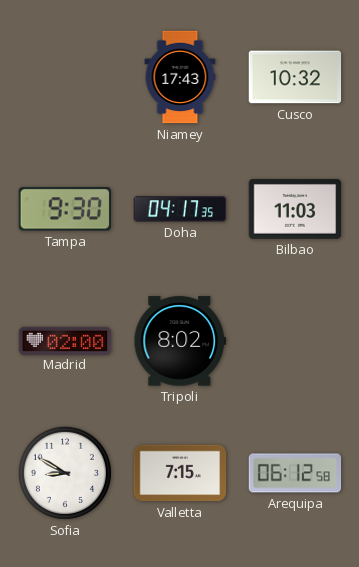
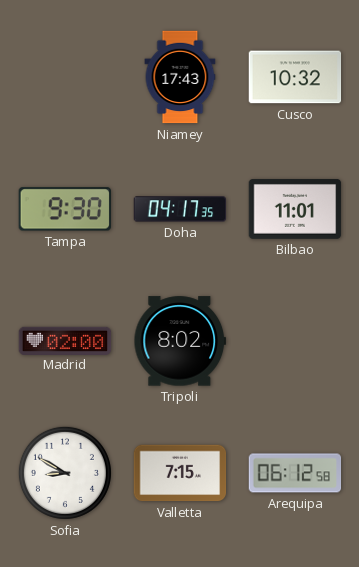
Bilbao: 11:03 -> 11:01 (295, 210)
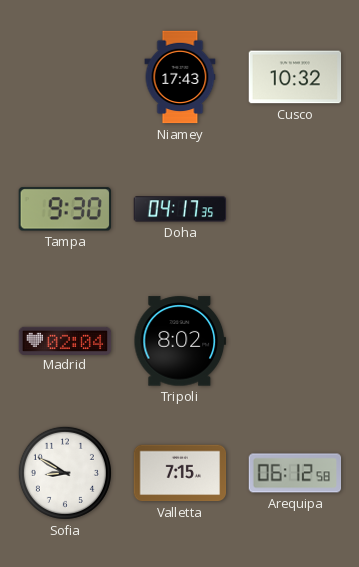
Bilbao: 11:01 -> none (295, 210)
Madrid: 02:00 -> 02:04 (65, 340)
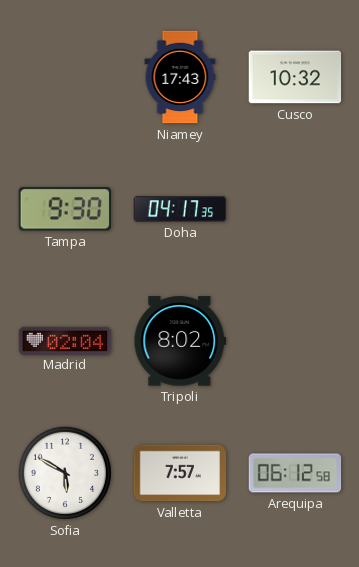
Sofia: 8:50 -> 5:50 (65, 473)
Valletta: 7:15 -> 7:57 (180, 473)
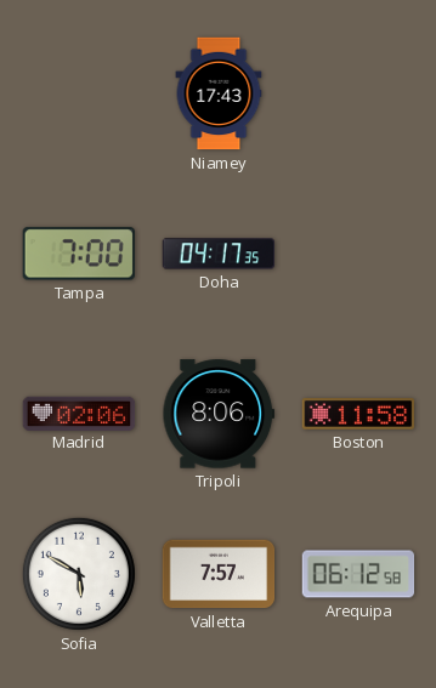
Cusco: 10:32 -> none (295, 77)
Tampa: 9:30 -> 7:00 (78, 254)
Madrid: 02:04 -> 02:06 (79, 413)
Tripoli: 8:02 -> 8:06 (219, 414)
Boston: none -> 11:58 (358, 414)
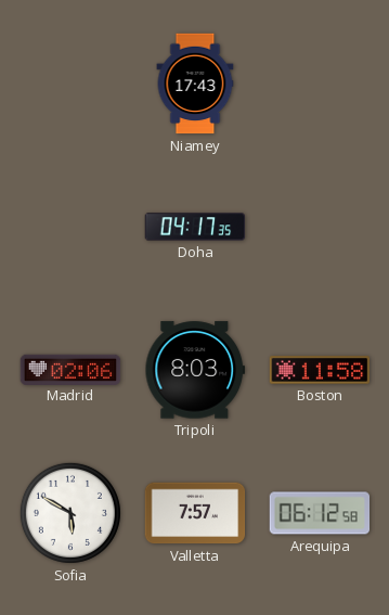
Tampa: 7:00 -> none (78, 254)
Tripoli: 8:06 -> 8:03 (195, 370)
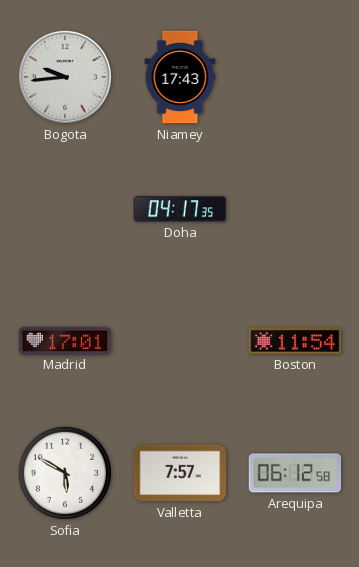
Bogota: none -> 9:44 (65, 77)
Madrid: 02:06 -> 17:01 (65, 340)
Tripoli: 8:03 -> none (195, 370)
Boston: 11:58 -> 11:54 (295, 341)
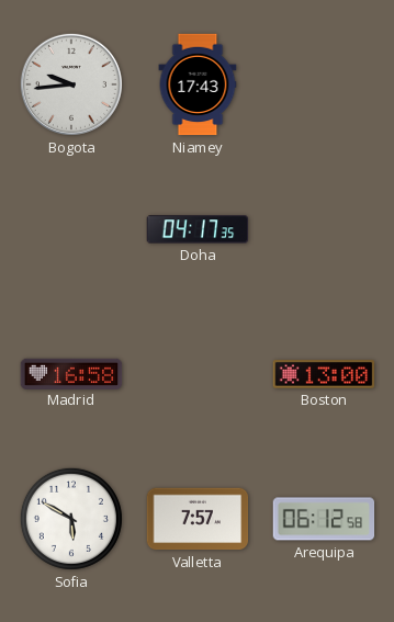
Madrid: 17:01 -> 16:58 (71, 373)
Boston: 11:54 -> 13:00 (324, 374)
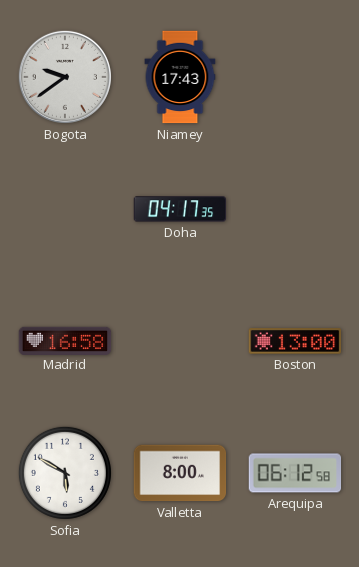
Bogota: 9:44 -> 9:39 (65, 77)
Valletta: 7:57 -> 8:00 (180, 473)
